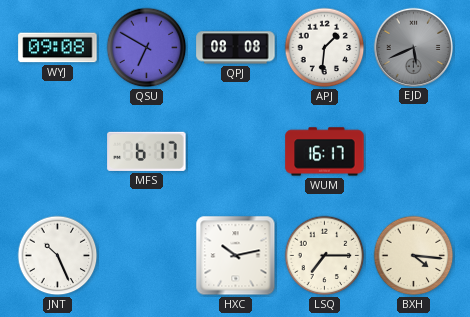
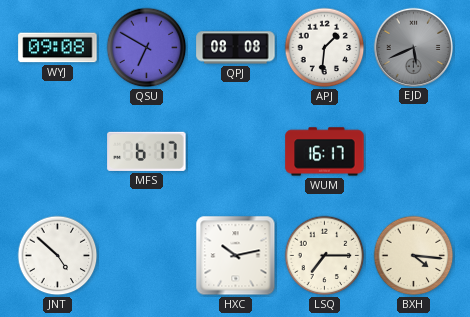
JNT: 10:26 -> 4:52 (58, 256)
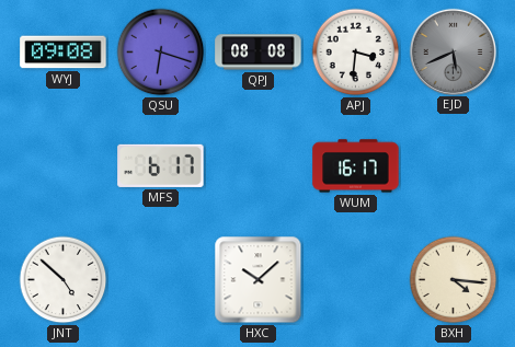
QSU: 6:50 -> 6:18 (161, 53)
APJ: 1:31 -> 3:31 (356, 53)
HXC: 10:13 -> 10:08 (259, 280)
LSQ: 7:15 -> none (325, 256)
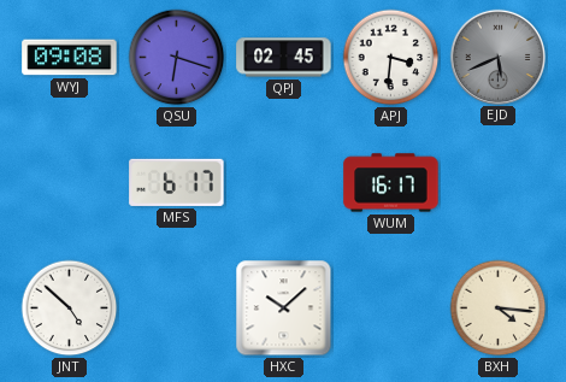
QPJ: 08:08 -> 02:45 (284, 58)
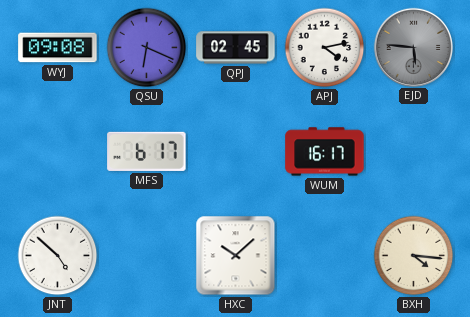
QSU: 6:18 -> 6:19 (147, 48)
APJ: 3:31 -> 4:13 (325, 48)
EJD: 5:41 -> 5:46 (413, 47)
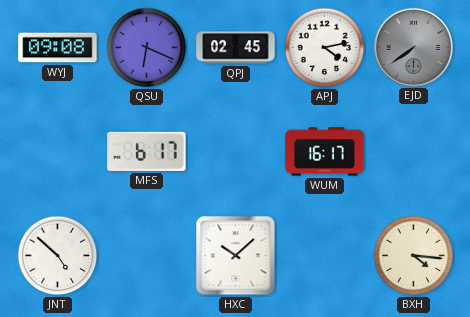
EJD: 5:46 -> 7:39 (413, 47)
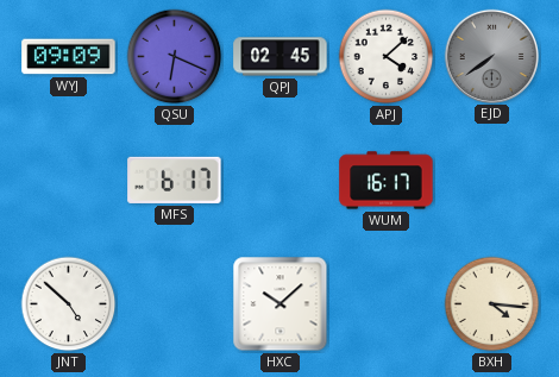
WYJ: 09:08 -> 09:09 (69, 57)
APJ: 4:13 -> 4:08 (387, 57)
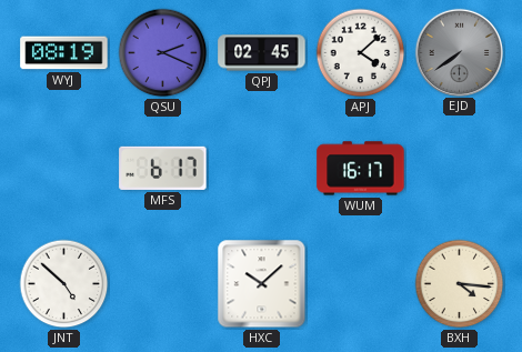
WYJ: 09:09 -> 08:19 (64, 53)
QSU: 6:19 -> 2:19 (163, 53)
